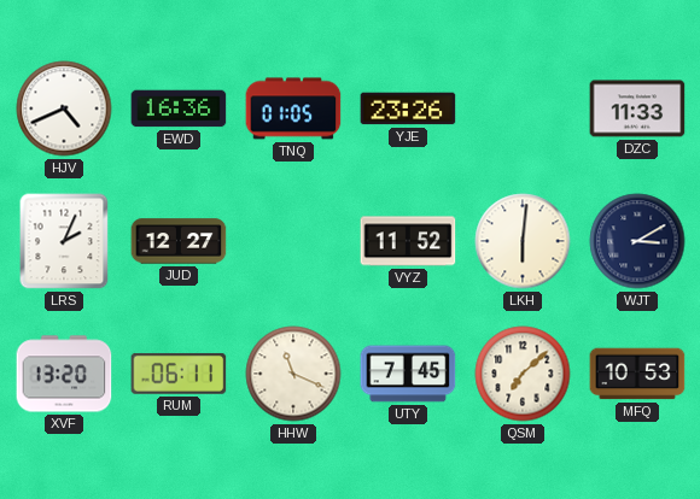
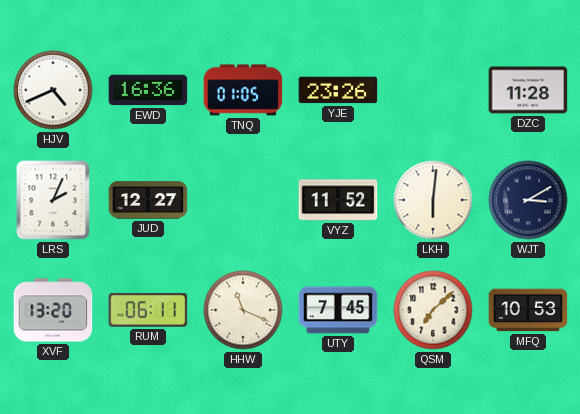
DZC: 11:33 -> 11:28 (528, 90)
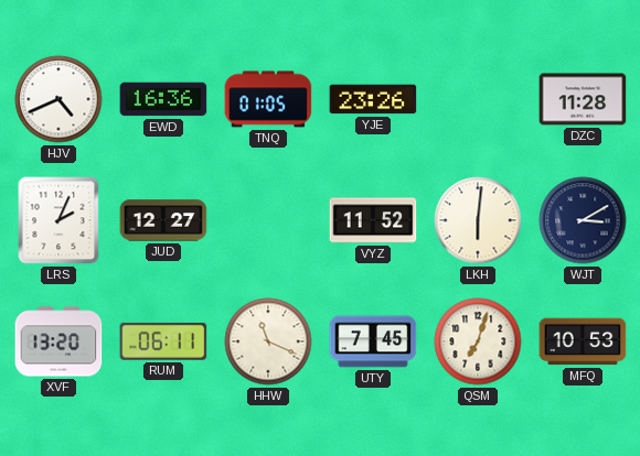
QSM: 7:08 -> 7:03 (478, 341)
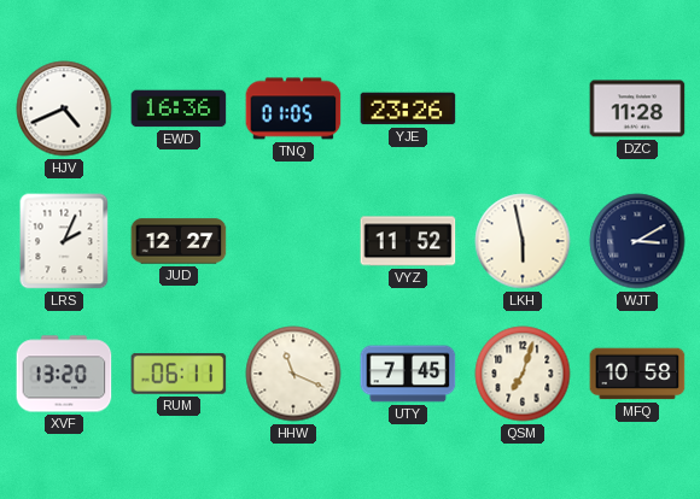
LKH: 6:01 -> 5:58 (523, 241)
MFQ: 10:53 -> 10:58 (637, 374)
